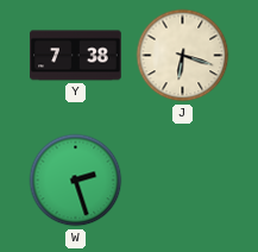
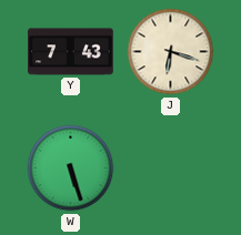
Y: 7:38 -> 7:43 (71, 52)
W: 2:27 -> 5:27 (71, 168)
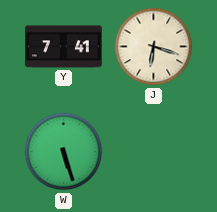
Y: 7:43 -> 7:41 (64, 47)
